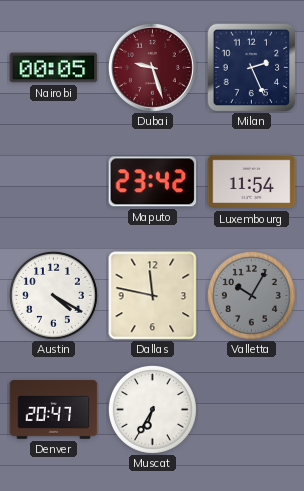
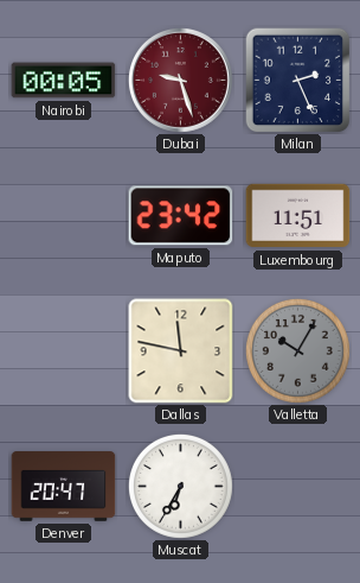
Luxembourg: 11:54 -> 11:51 (298, 216)
Austin: 4:20 -> none (53, 295)
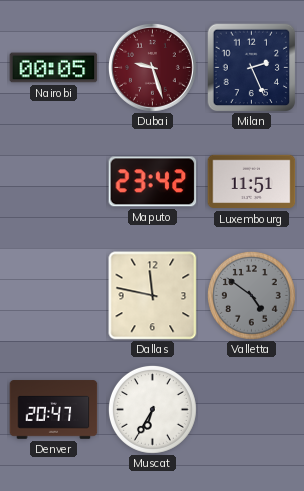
Valletta: 10:05 -> 4:51 (251, 295)
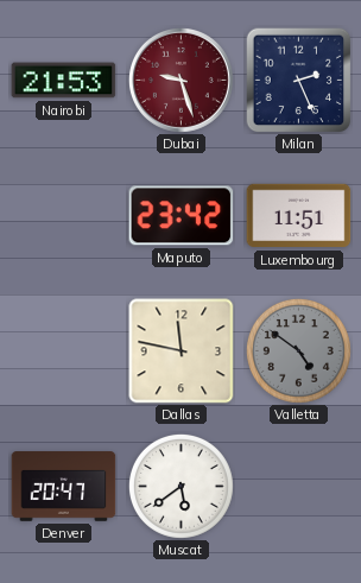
Nairobi: 00:05 -> 21:53 (64, 81)
Muscat: 6:35 -> 5:39 (180, 486)
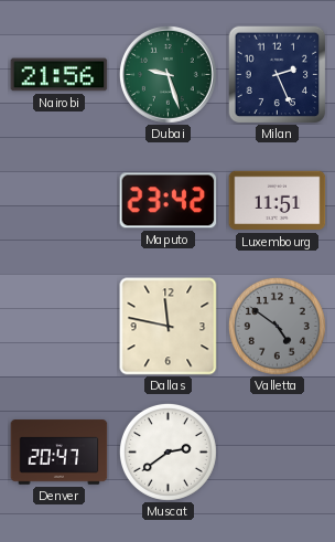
Nairobi: 21:53 -> 21:56 (60, 75)
Dubai dial: burgundy -> green (167, 74)
Muscat: 5:39 -> 2:39 (167, 451)
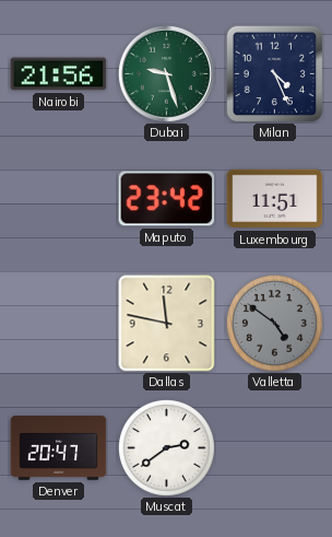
Milan: 2:26 -> 4:26 (274, 73)
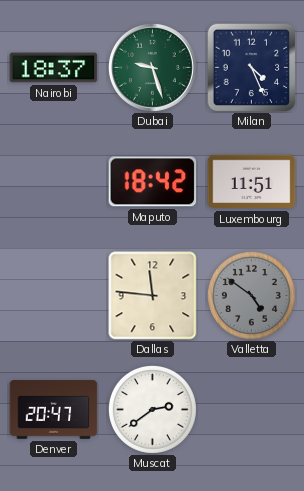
Nairobi: 21:56 -> 18:37 (54, 68)
Maputo: 23:42 -> 18:42 (153, 182)
Dallas: 11:47 -> 11:46 (153, 296)
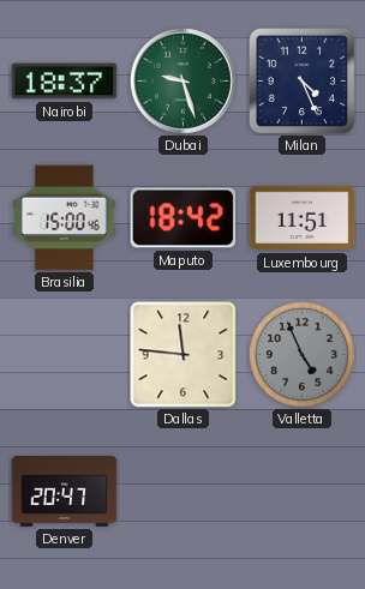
Brasilia: none -> 15:00 (65, 218)
Valletta: 4:51 -> 4:56 (301, 354)
Muscat: 2:39 -> none (152, 409)
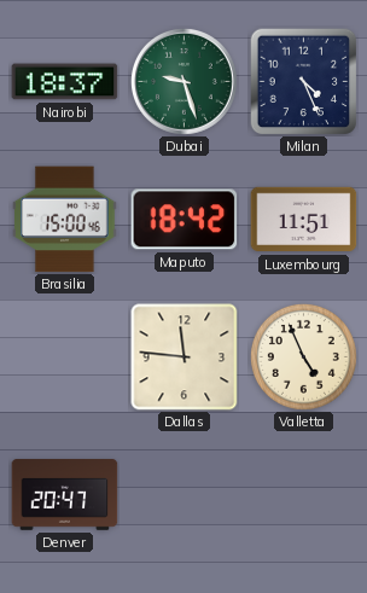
Valletta dial: grey -> cream (303, 356)
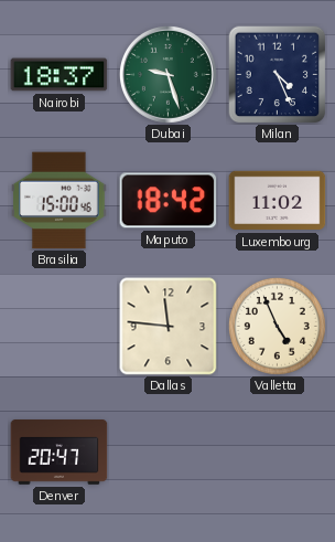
Luxembourg: 11:51 -> 11:02 (278, 201)
